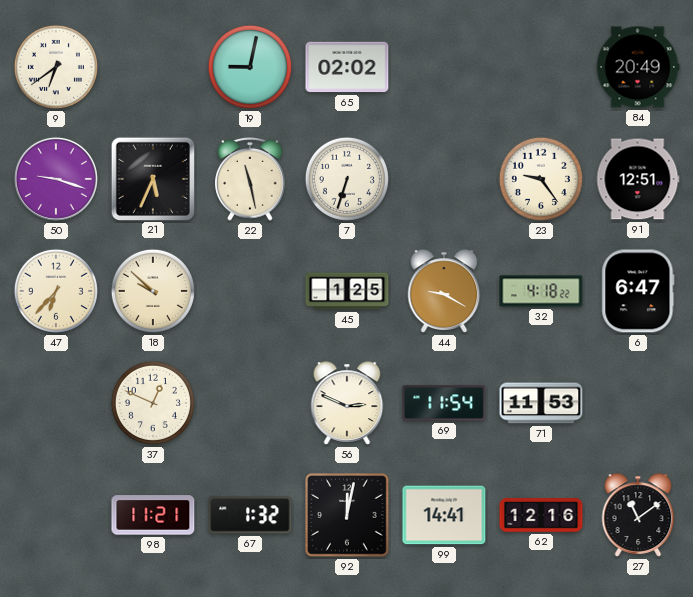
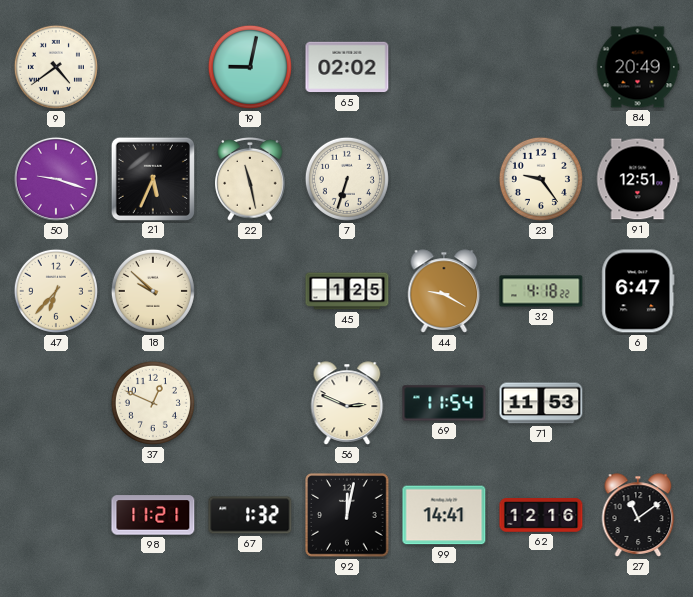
9: 6:39 -> 4:39 (56, 67)
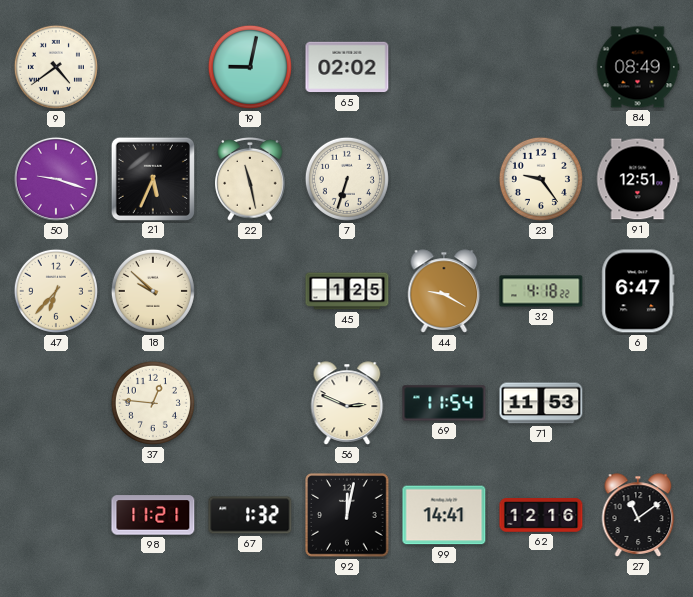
84: 20:49 -> 08:49 (638, 67)
37: 12:49 -> 12:46 (153, 403)
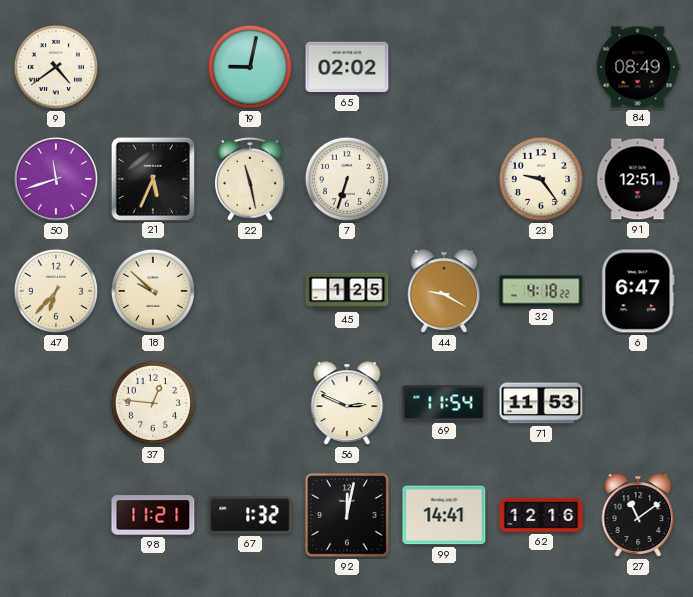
50: 9:18 -> 11:42 (56, 179)
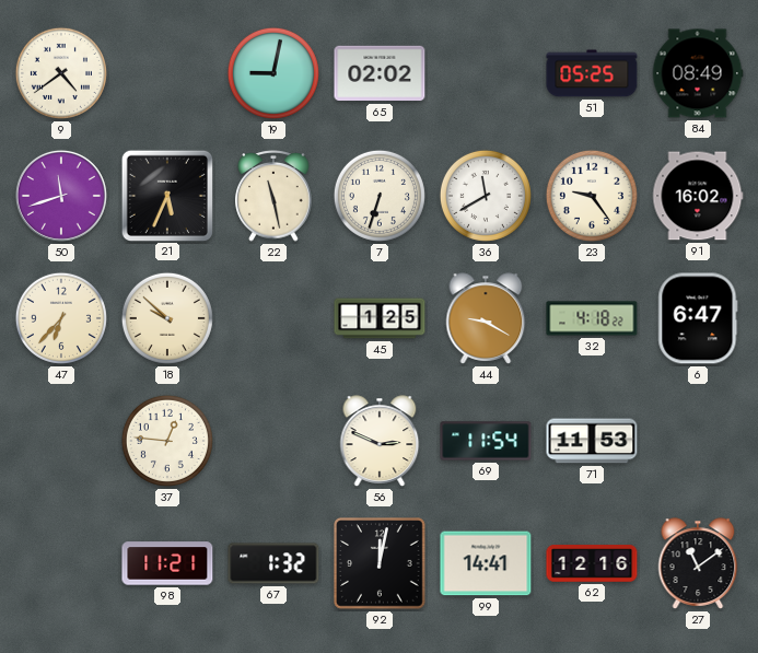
51: none -> 05:25 (592, 73)
36: none -> 11:40 (486, 196)
91: 12:51 -> 16:02 (698, 196)
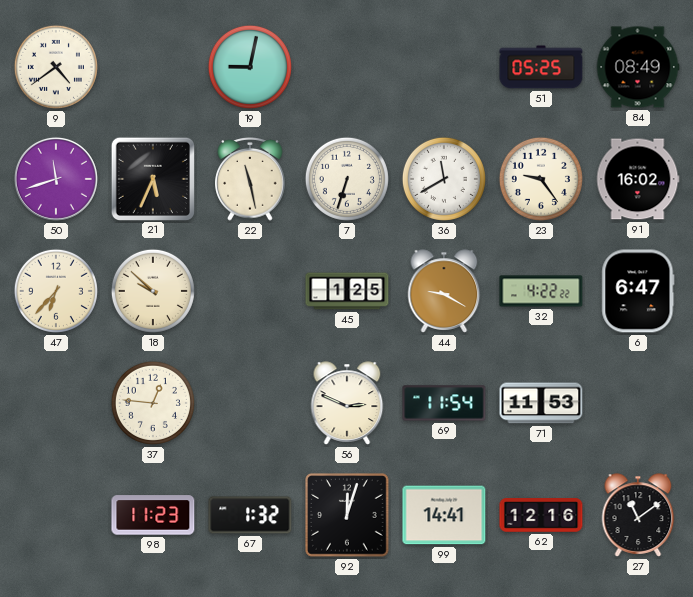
65: 02:02 -> none (380, 73)
32: 4:18 -> 4:22 (541, 291)
98: 11:21 -> 11:23 (153, 515)
92: 12:02 -> 12:03 (348, 516)
